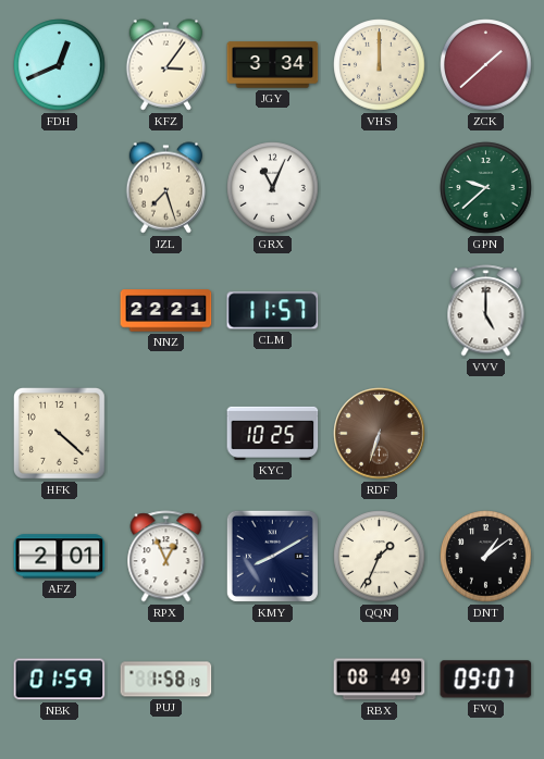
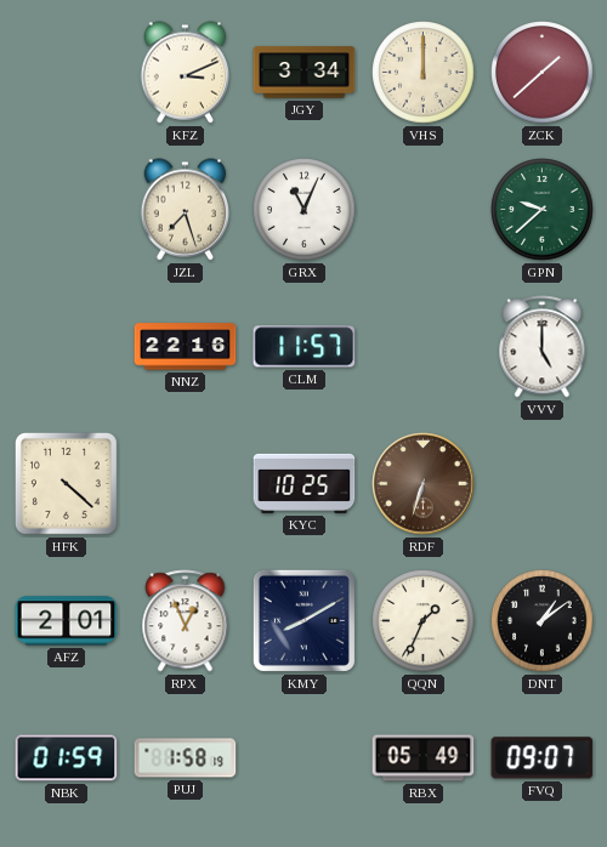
FDH: 12:41 -> none (60, 65)
KFZ: 3:06 -> 3:11 (186, 73)
NNZ: 22:21 -> 22:16 (186, 347)
RBX: 08:49 -> 05:49 (424, 758)
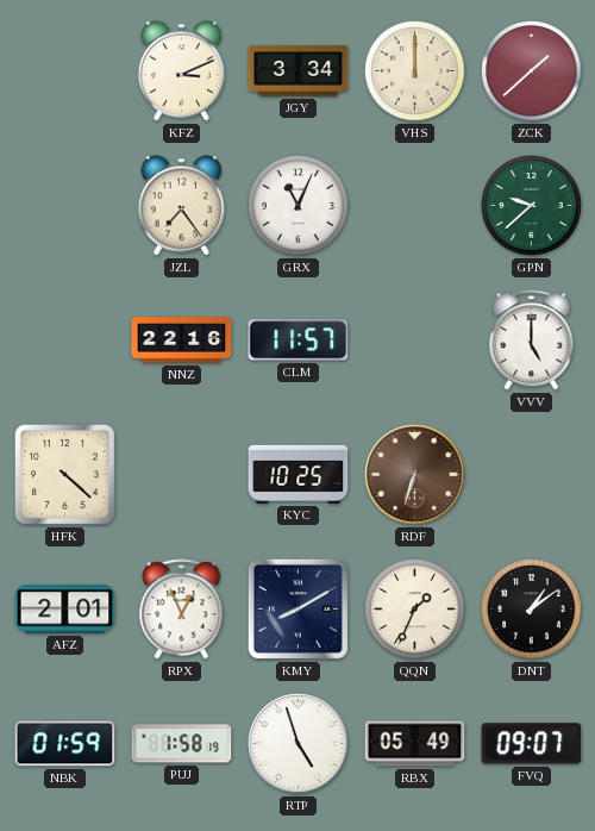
JZL: 7:27 -> 7:24 (182, 206)
RTP: none -> 4:57 (299, 744)
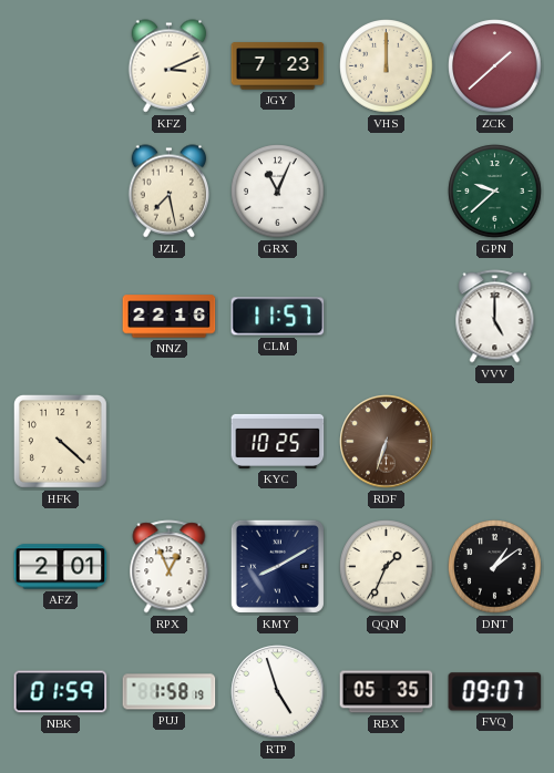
JGY: 3:34 -> 7:23 (278, 66)
JZL: 7:24 -> 7:28 (170, 192)
RBX: 05:49 -> 05:35 (387, 692)
